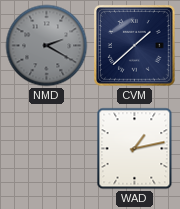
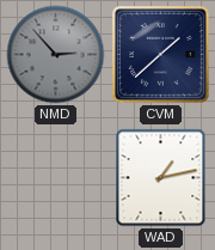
NMD: 2:20 -> 2:53 (56, 55)
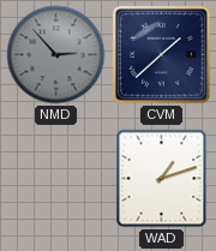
WAD: 1:13 -> 1:12 (162, 179)
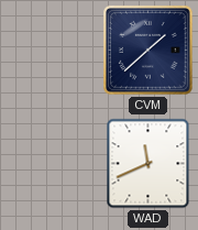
NMD: 2:53 -> none (56, 55)
WAD: 1:12 -> 11:41 (148, 164)
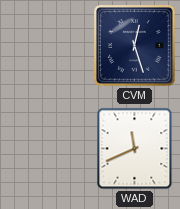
CVM: 1:38 -> 12:27 (135, 46)
